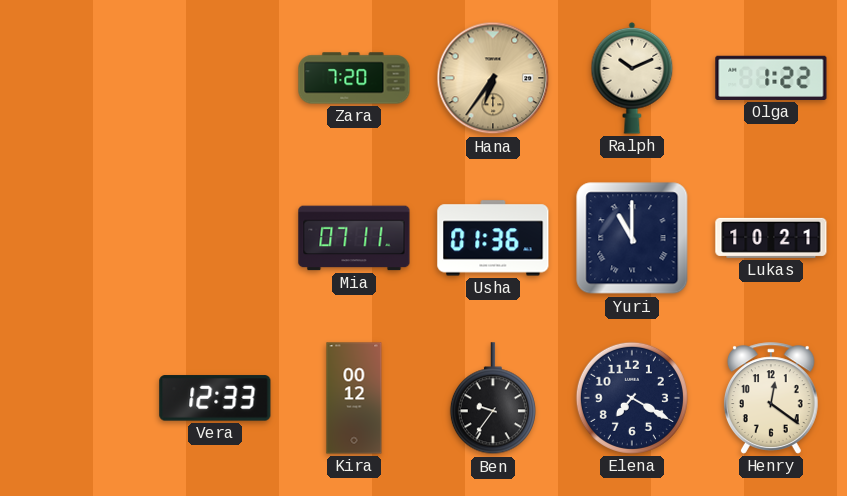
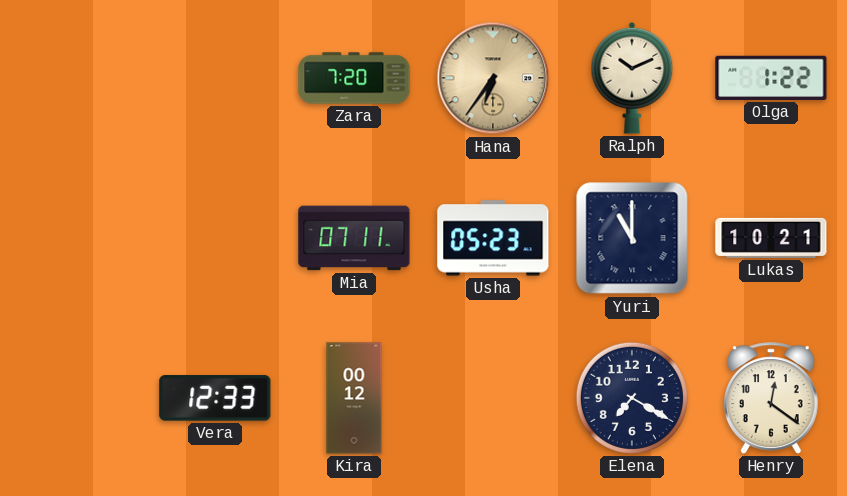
Usha: 01:36 -> 05:23 (493, 238)
Ben: 9:36 -> none (493, 399)
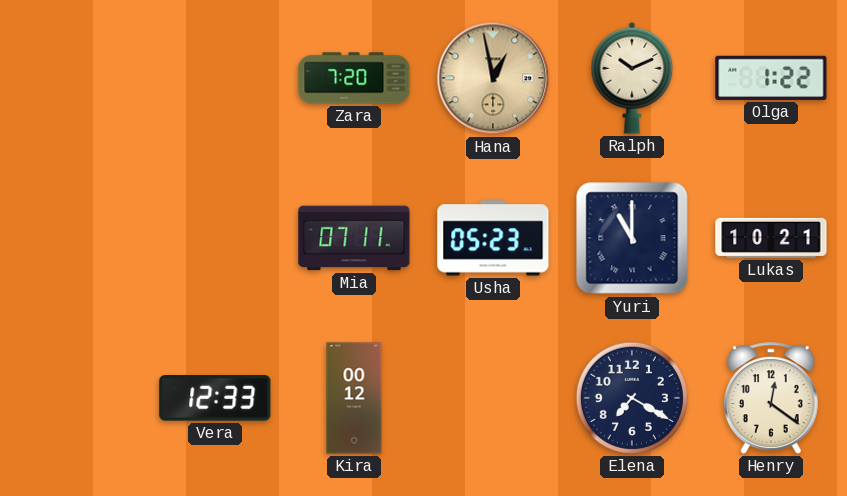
Hana: 6:36 -> 12:58 (493, 78)
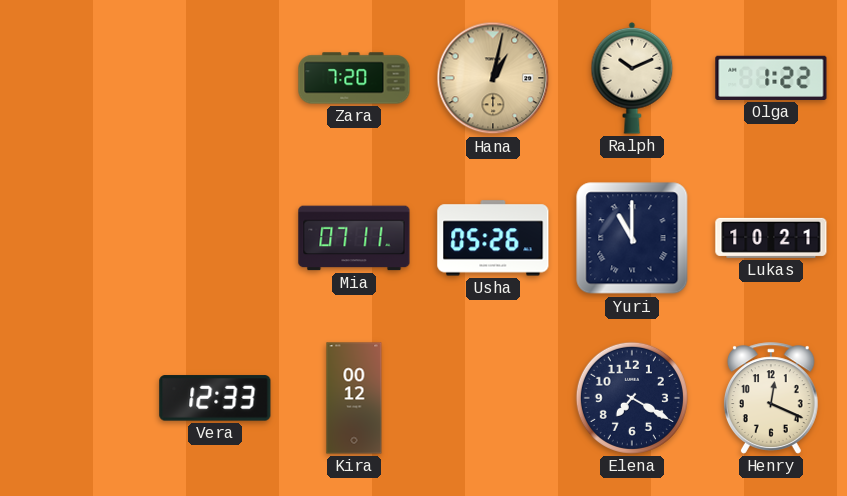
Hana: 12:58 -> 1:02 (493, 78)
Usha: 05:23 -> 05:26 (493, 238)
Henry: 12:21 -> 12:19 (771, 398)
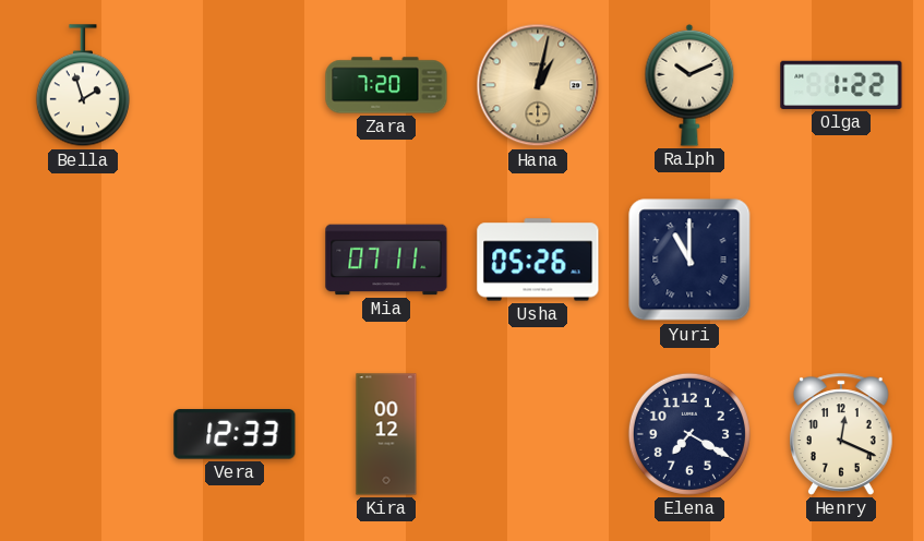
Bella: none -> 1:57 (83, 86)
Lukas: 10:21 -> none (771, 238)
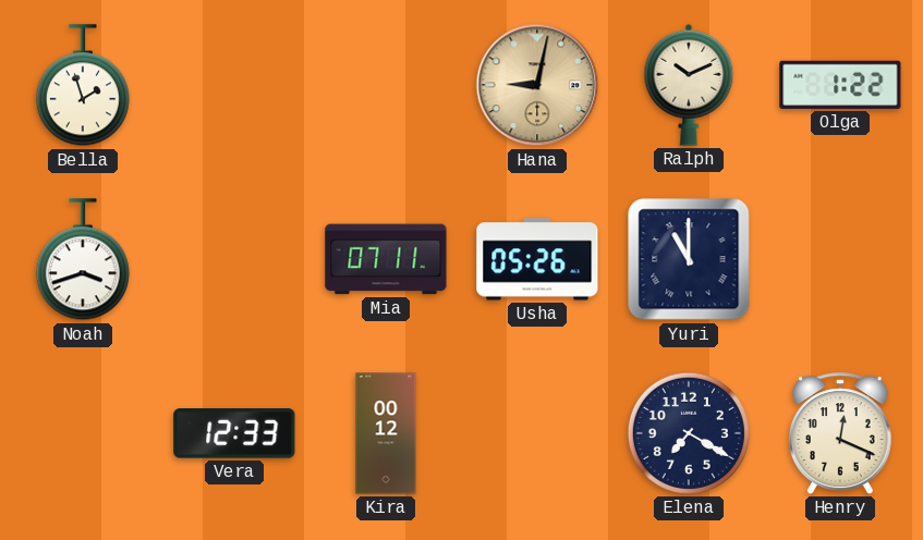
Zara: 7:20 -> none (386, 85)
Hana: 1:02 -> 9:02 (537, 85)
Noah: none -> 3:42 (83, 260)
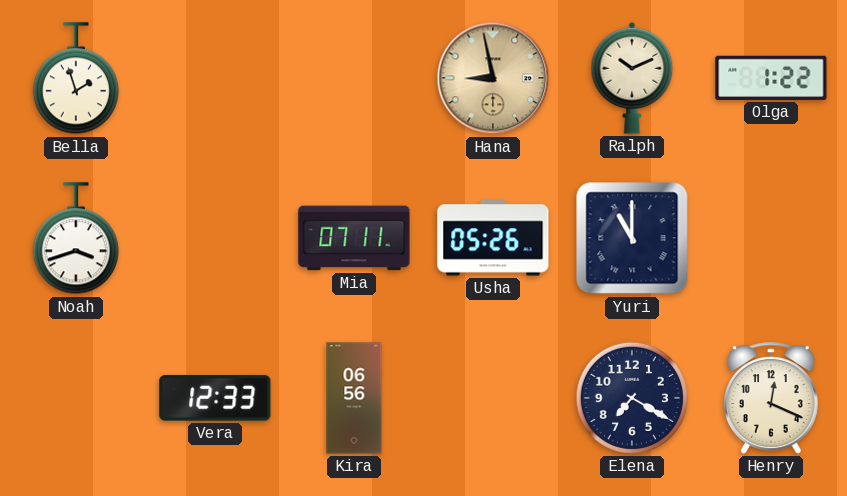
Hana: 9:02 -> 8:58 (493, 78)
Kira: 00:12 -> 06:56 (354, 398)
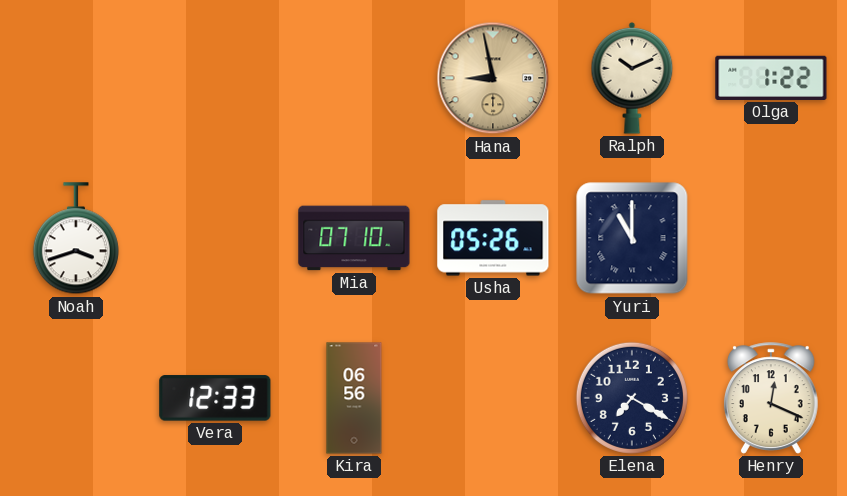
Bella: 1:57 -> none (76, 79)
Mia: 07:11 -> 07:10 (354, 238)
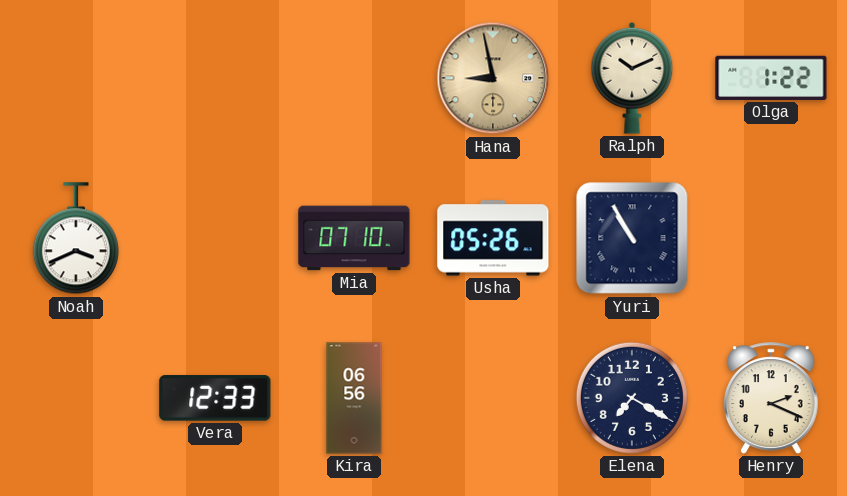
Noah: 3:42 -> 3:41 (76, 239)
Yuri: 11:00 -> 10:55 (632, 238)
Henry: 12:19 -> 2:19 (771, 398)
